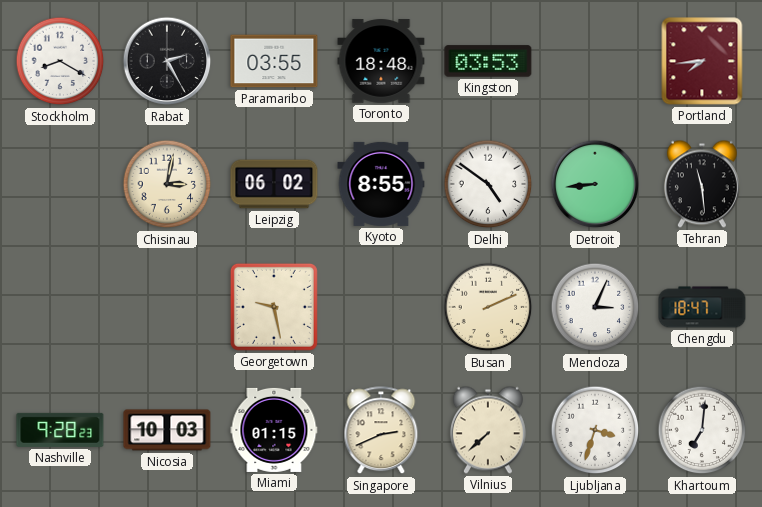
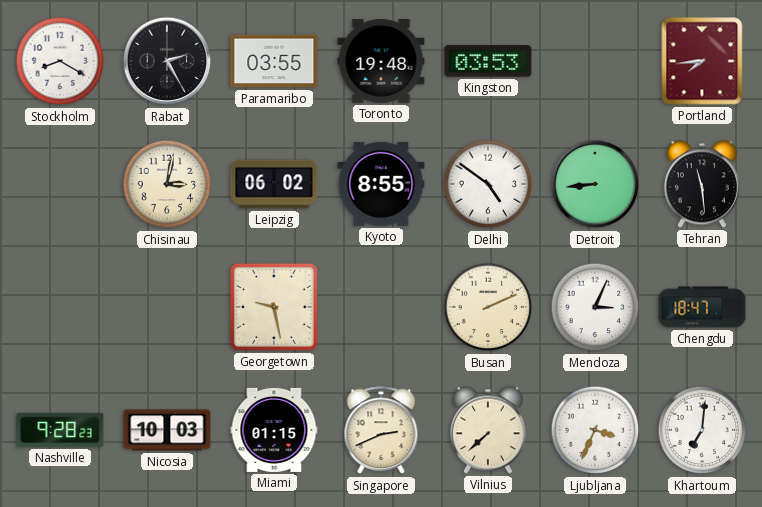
Toronto: 18:48 -> 19:48 (381, 61)
Ljubljana: 3:33 -> 3:34 (595, 430)
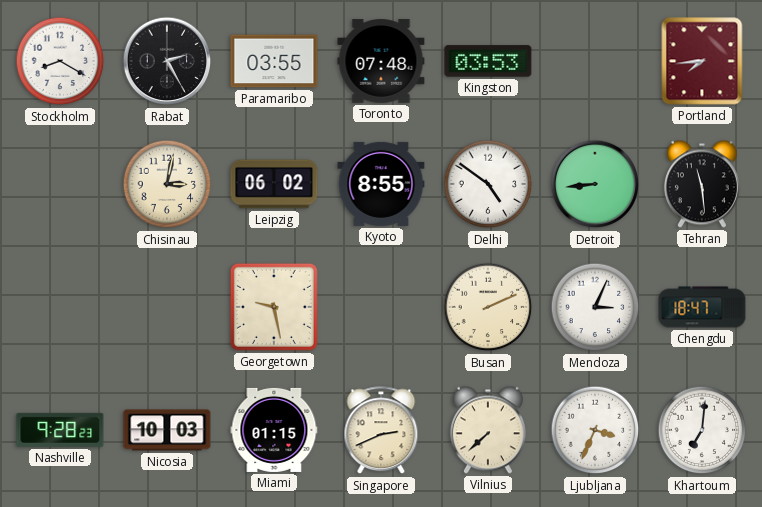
Toronto: 19:48 -> 07:48 (381, 61)
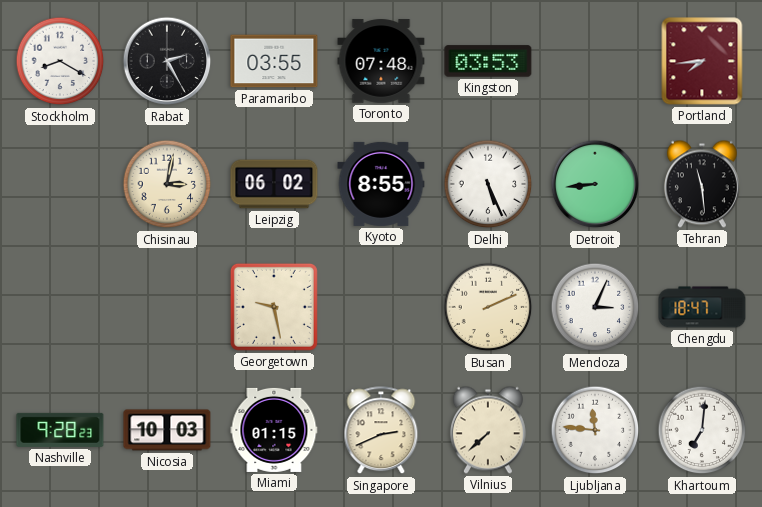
Delhi: 4:51 -> 5:26 (488, 184)
Ljubljana: 3:34 -> 11:46 (595, 430)
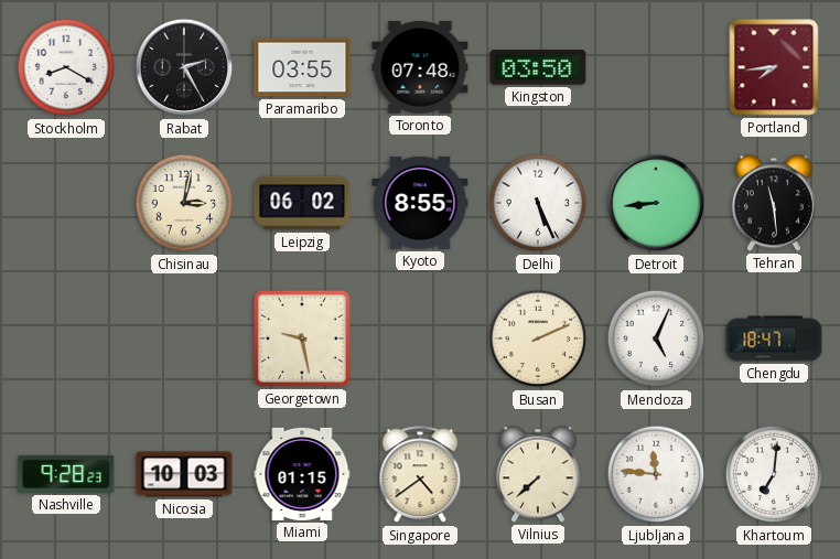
Kingston: 03:53 -> 03:50 (538, 67)
Mendoza: 3:04 -> 5:04 (656, 338)
Singapore: 2:41 -> 4:39 (420, 475)
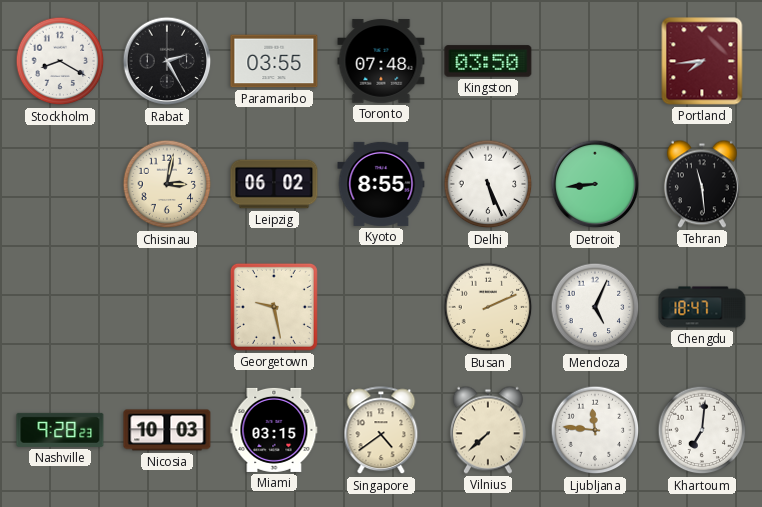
Miami: 01:15 -> 03:15 (274, 430)
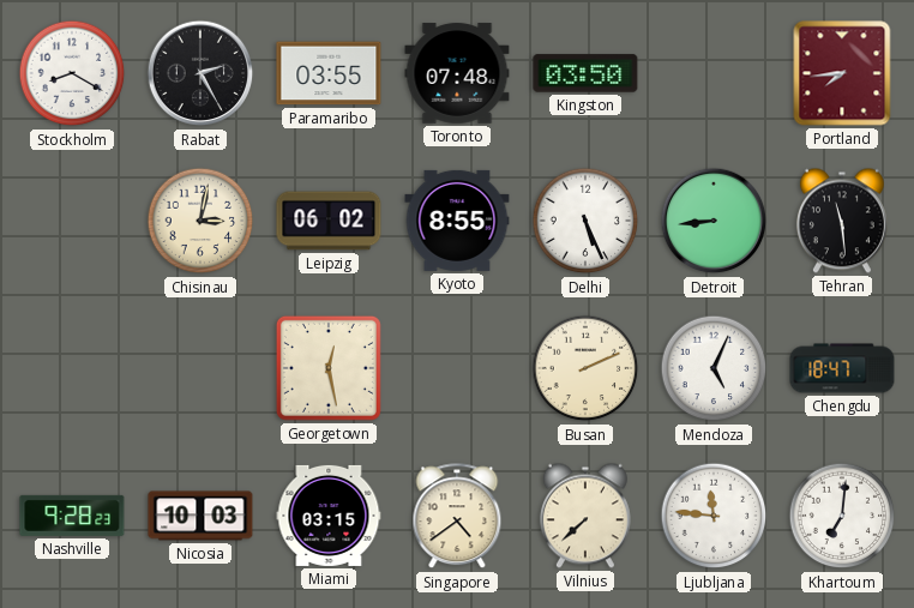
Georgetown: 9:28 -> 12:28 (329, 368)
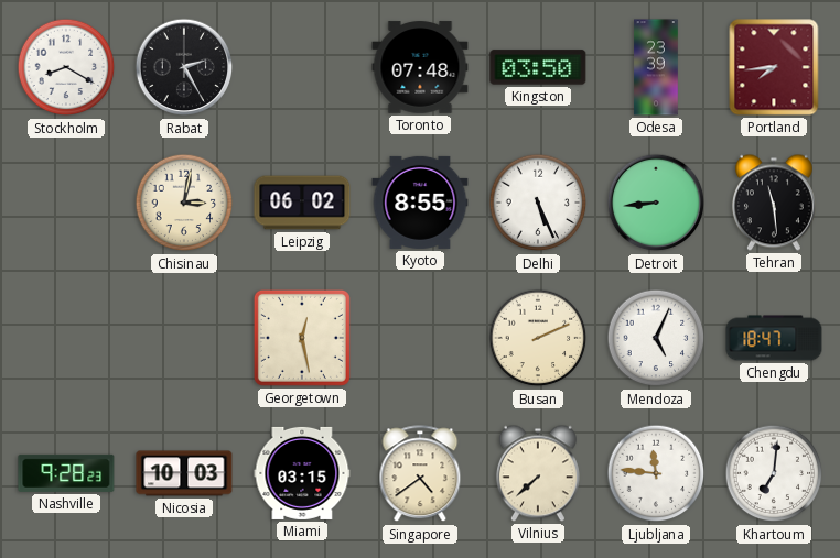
Paramaribo: 03:55 -> none (329, 73)
Odesa: none -> 23:39 (656, 67)
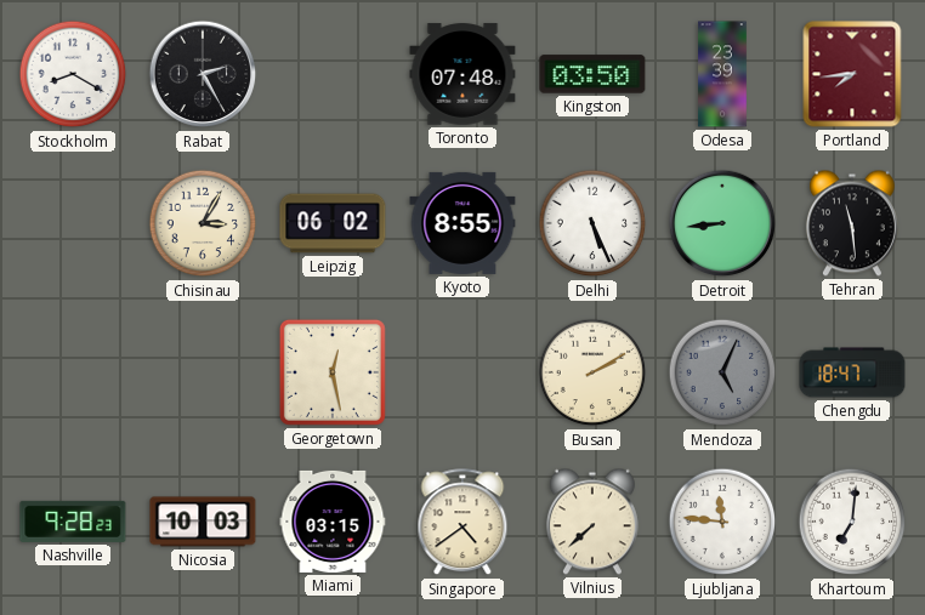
Chisinau: 3:02 -> 3:05 (203, 223)
Busan: 2:11 -> 2:10 (592, 372)
Mendoza dial: white -> grey (722, 372)
